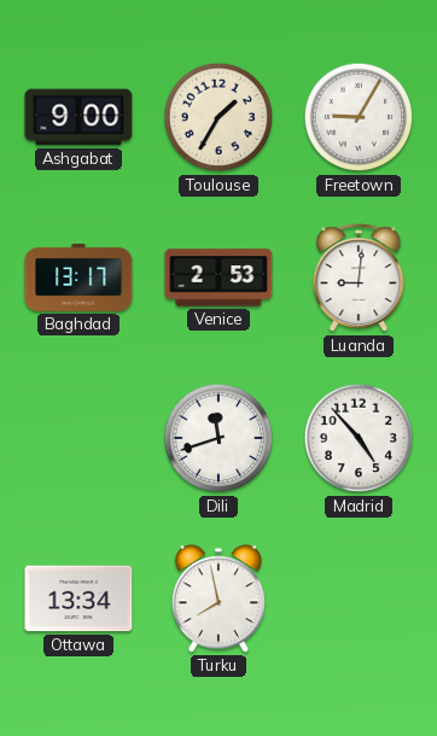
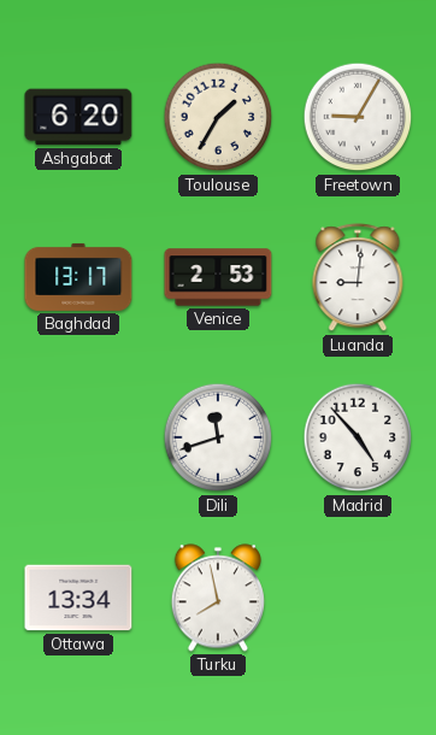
Ashgabat: 9:00 -> 6:20 (78, 117)
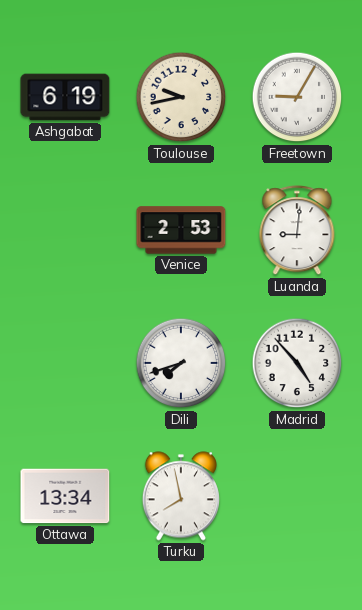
Ashgabat: 6:20 -> 6:19 (65, 97)
Toulouse: 1:35 -> 9:43 (181, 97)
Baghdad: 13:17 -> none (78, 277)
Dili: 11:42 -> 7:42 (181, 363)
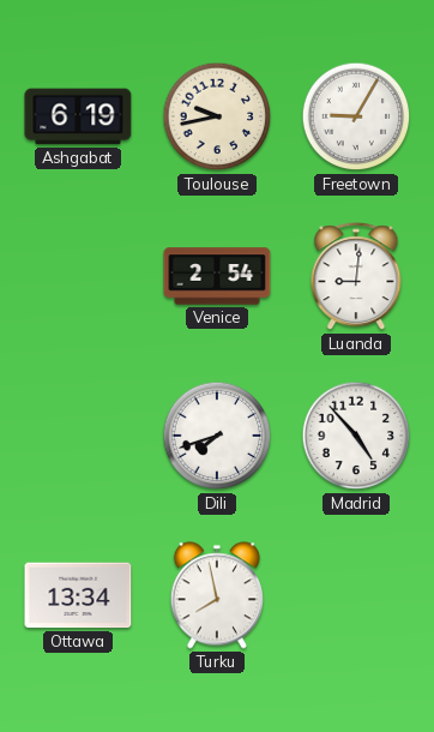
Venice: 2:53 -> 2:54 (217, 276)
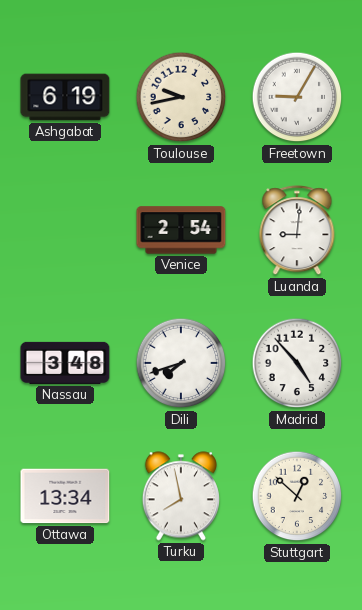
Nassau: none -> 3:48 (65, 363)
Stuttgart: none -> 12:52 (297, 496)
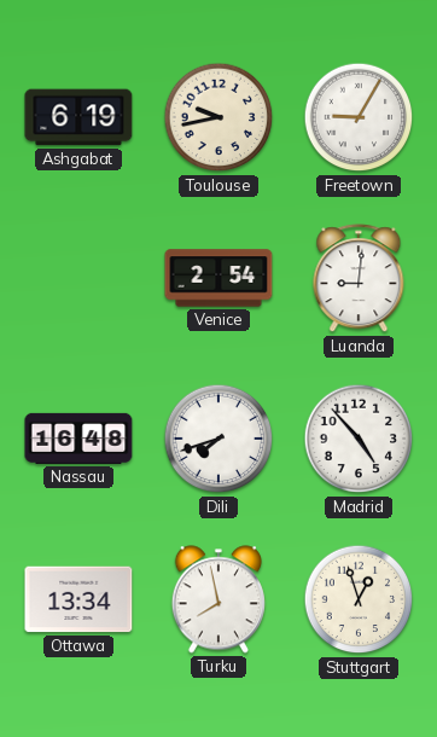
Nassau: 3:48 -> 16:48 (78, 439)
Stuttgart: 12:52 -> 12:57 (359, 599)
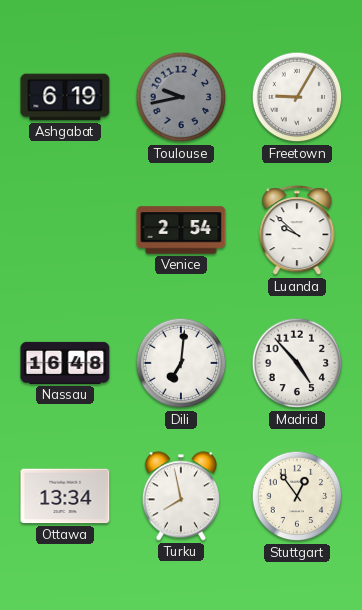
Toulouse dial: cream -> grey (181, 97)
Luanda: 9:01 -> 9:52 (297, 231)
Dili: 7:42 -> 7:01 (181, 363)
Stuttgart: 12:57 -> 12:54 (297, 496)
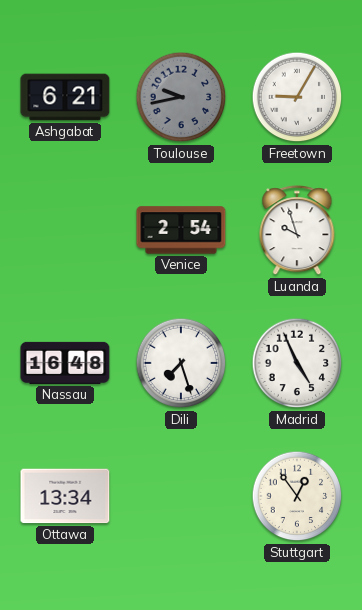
Ashgabat: 6:19 -> 6:21 (65, 97)
Luanda: 9:52 -> 9:57 (297, 231)
Dili: 7:01 -> 7:27 (181, 363)
Madrid: 4:53 -> 4:56 (297, 363)
Turku: 7:58 -> none (181, 496)
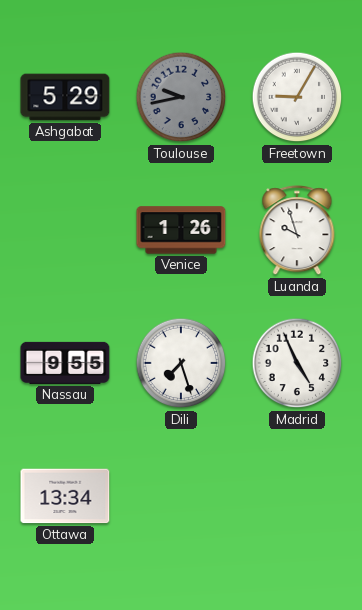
Ashgabat: 6:21 -> 5:29 (65, 97)
Venice: 2:54 -> 1:26 (181, 230)
Nassau: 16:48 -> 9:55 (65, 363)
Stuttgart: 12:54 -> none (297, 496)
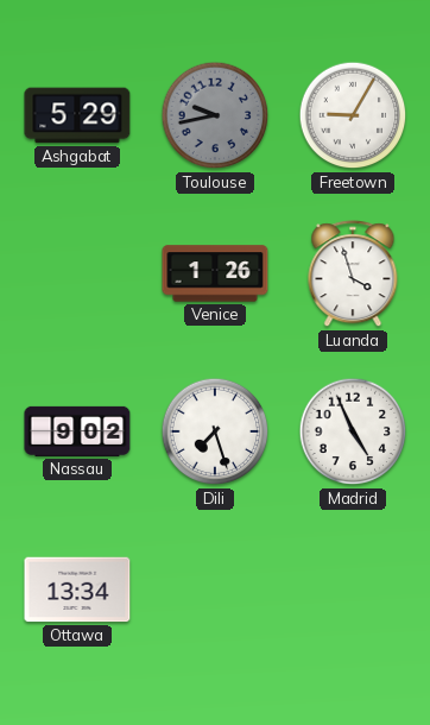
Luanda: 9:57 -> 3:57 (353, 275)
Nassau: 9:55 -> 9:02 (77, 431)
